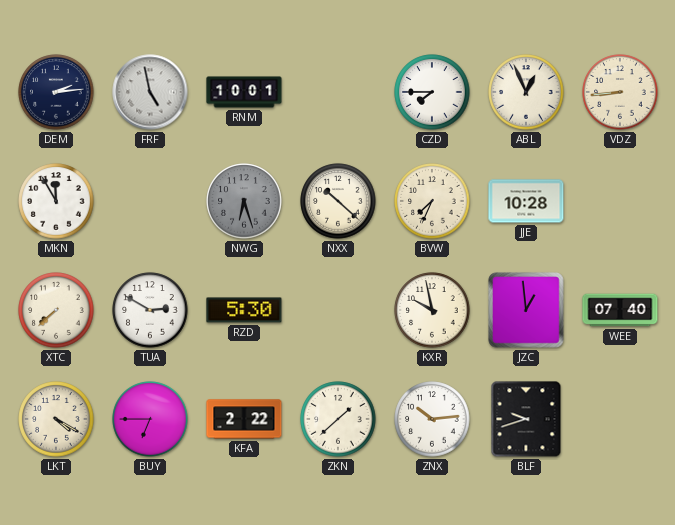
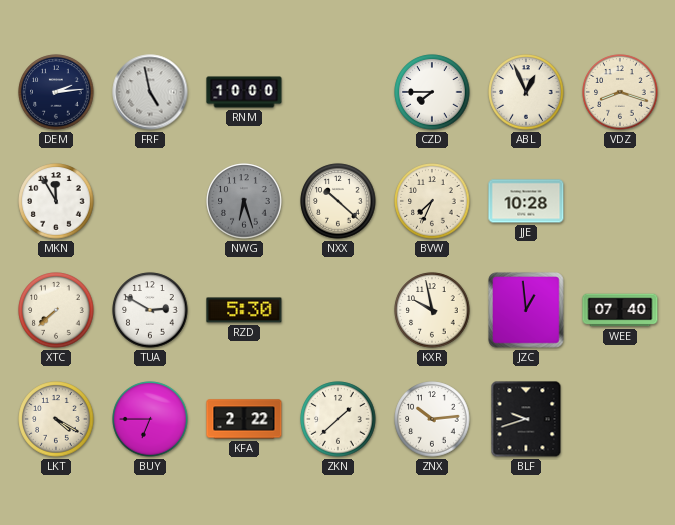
RNM: 10:01 -> 10:00 (244, 92)
VDZ: 8:44 -> 8:18 (620, 92)
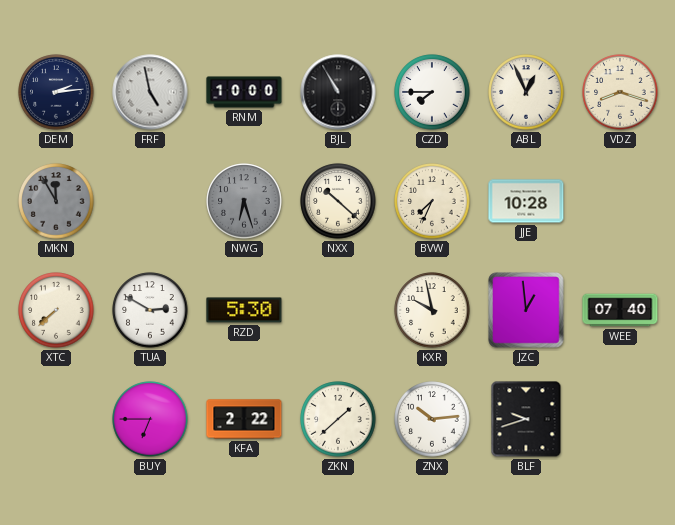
BJL: none -> 10:55 (338, 92)
MKN dial: white -> grey (56, 201)
LKT: 4:20 -> none (56, 419)
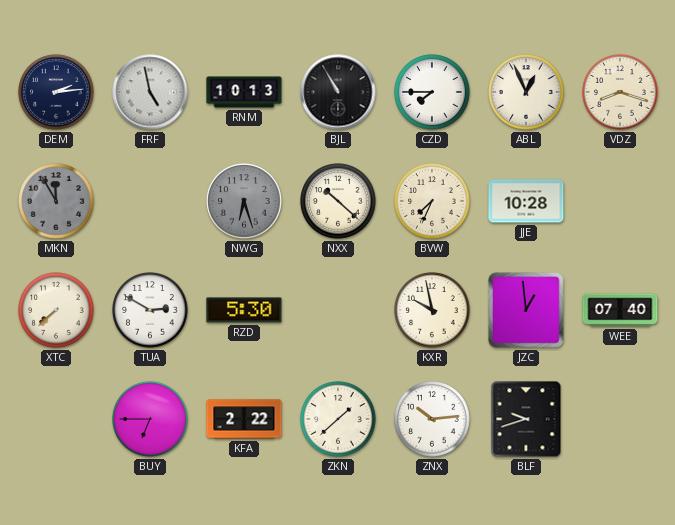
RNM: 10:00 -> 10:13 (244, 92)
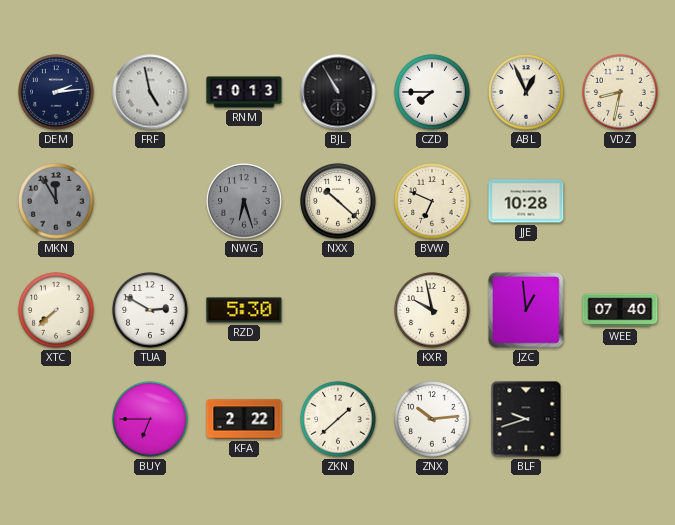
VDZ: 8:18 -> 8:32 (620, 92)
BVW: 7:34 -> 6:49 (432, 201)
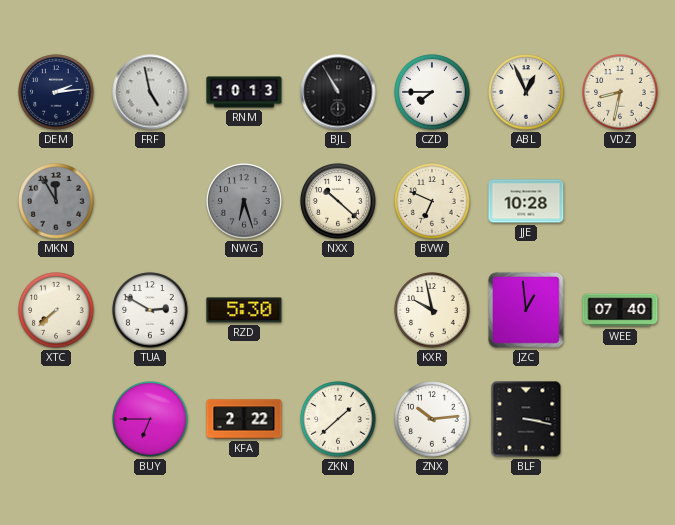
BLF: 9:42 -> 3:17 (526, 419)
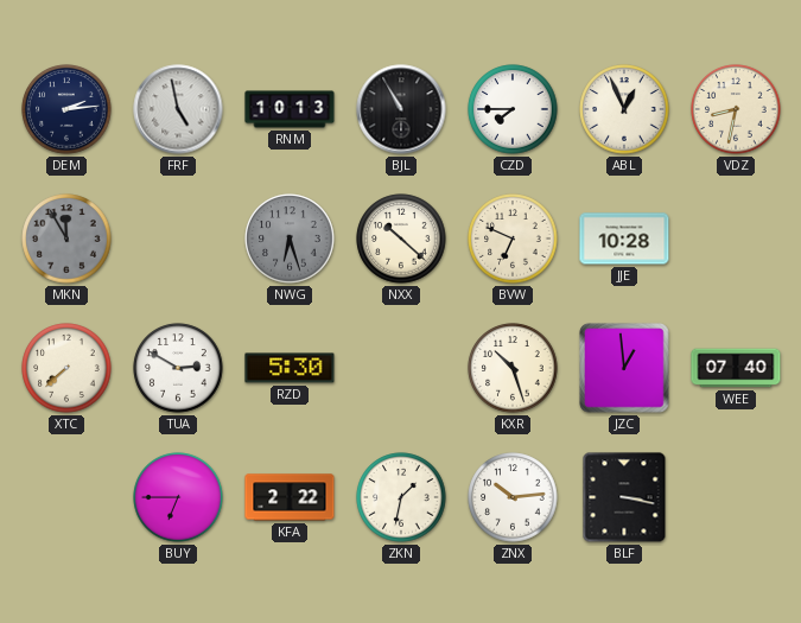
KXR: 9:58 -> 10:27 (513, 368)
ZKN: 1:38 -> 1:32 (401, 497)
